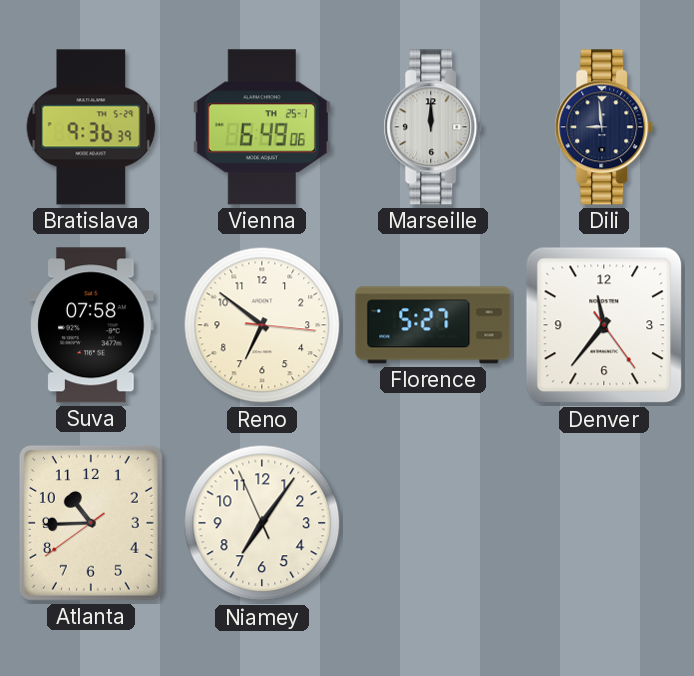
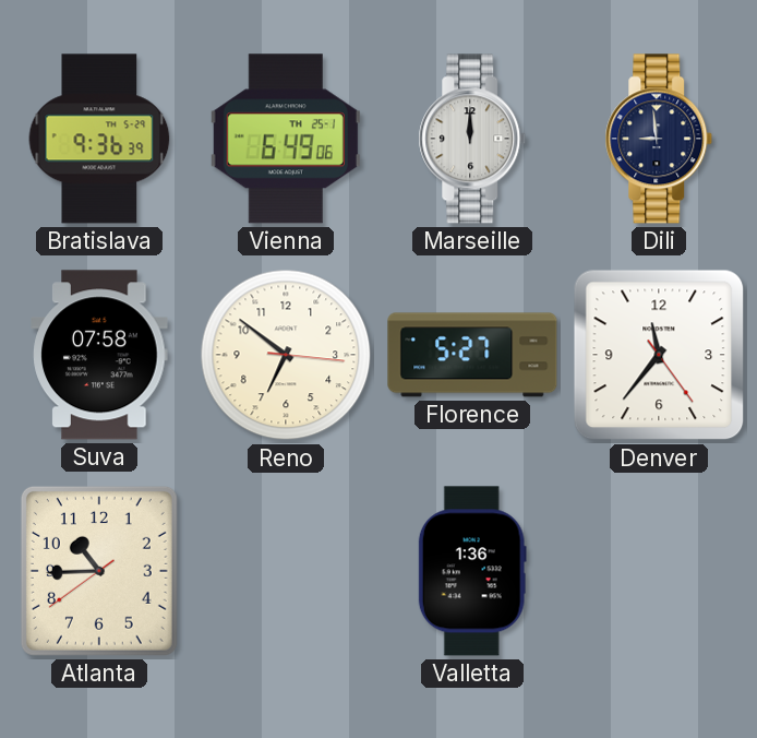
Niamey: 7:05 -> none (262, 523)
Valletta: none -> 1:36 (472, 571)
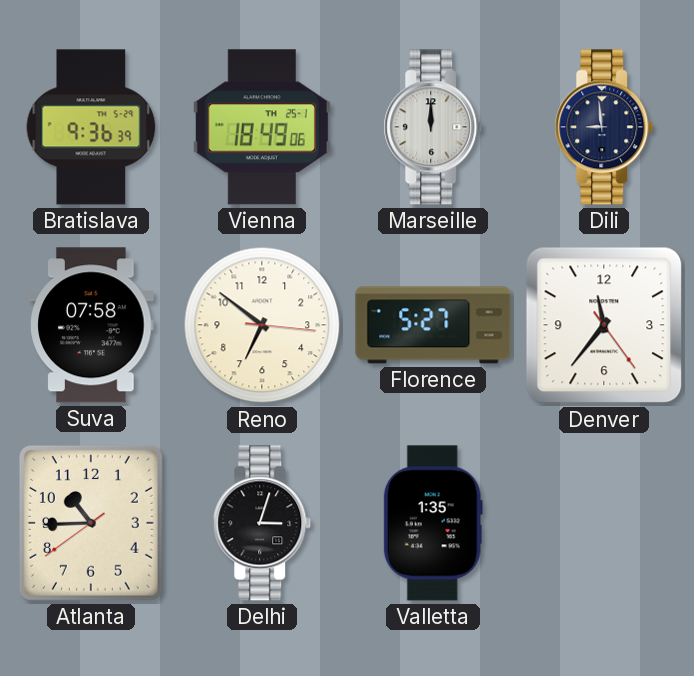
Vienna: 6:49 -> 18:49 (262, 127)
Delhi: none -> 3:03 (262, 523)
Valletta: 1:36 -> 1:35 (433, 523)
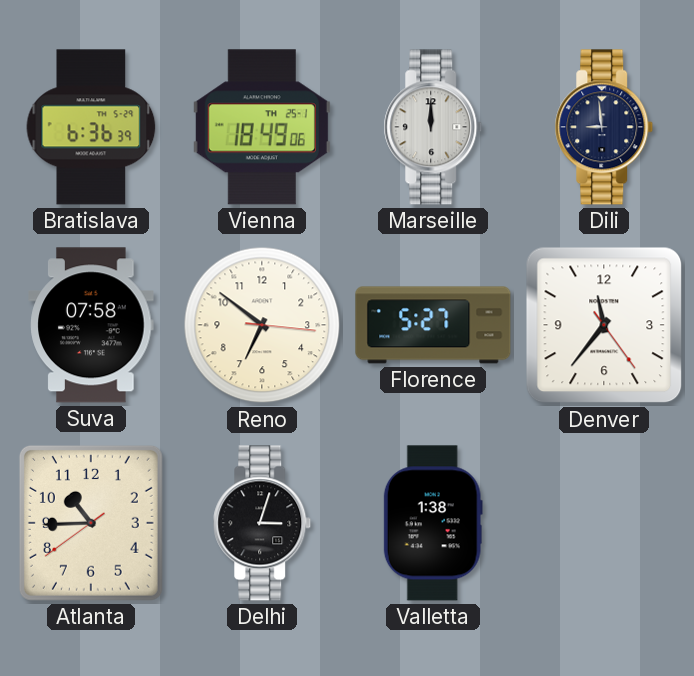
Bratislava: 9:36 -> 6:36 (91, 127)
Valletta: 1:35 -> 1:38 (433, 523)
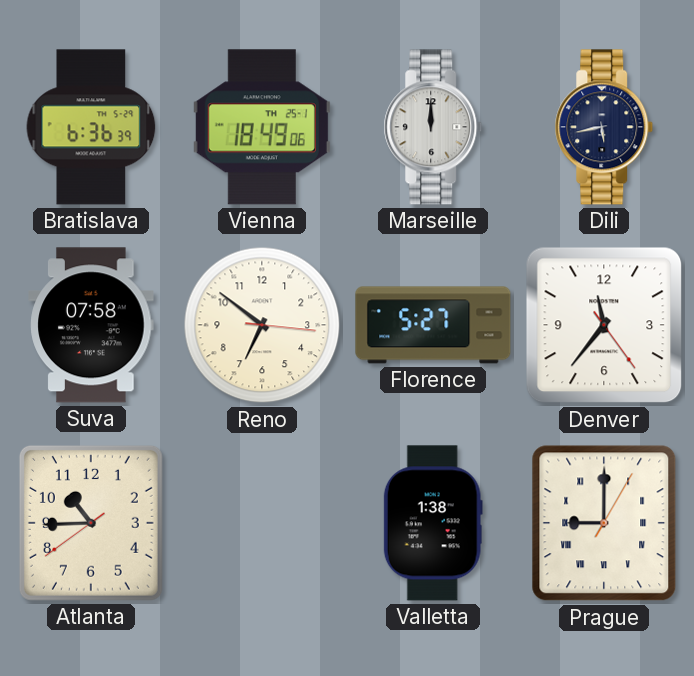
Dili: 8:59 -> 5:43 (604, 127)
Delhi: 3:03 -> none (262, 523)
Prague: none -> 9:00 (604, 523)
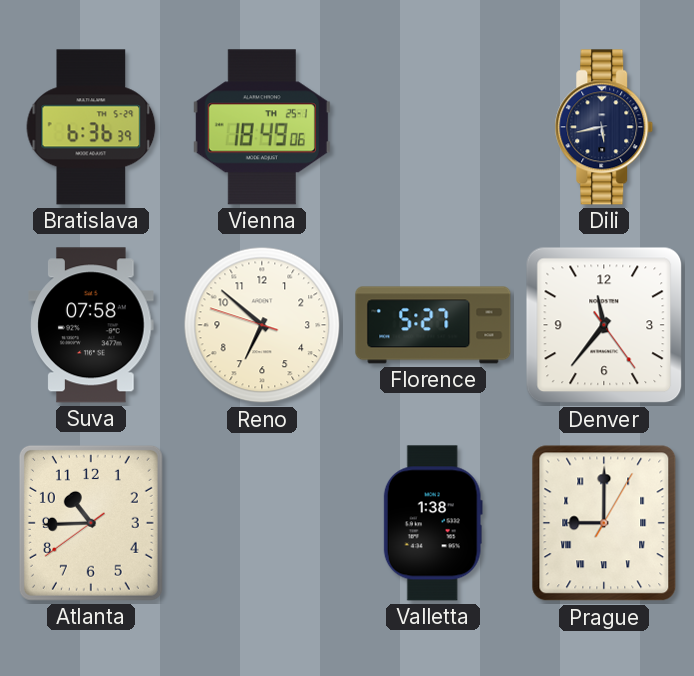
Marseille: 12:00 -> none (433, 127)
Reno: 6:51:16 -> 6:51:48 (262, 325)
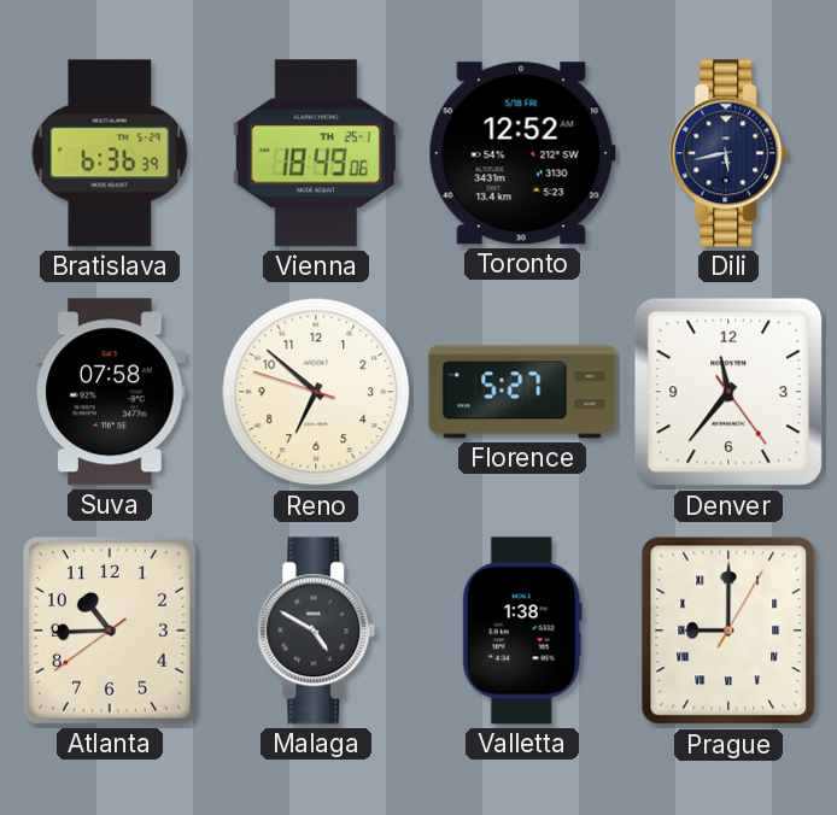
Toronto: none -> 12:52 (522, 153)
Malaga: none -> 4:50 (316, 631)
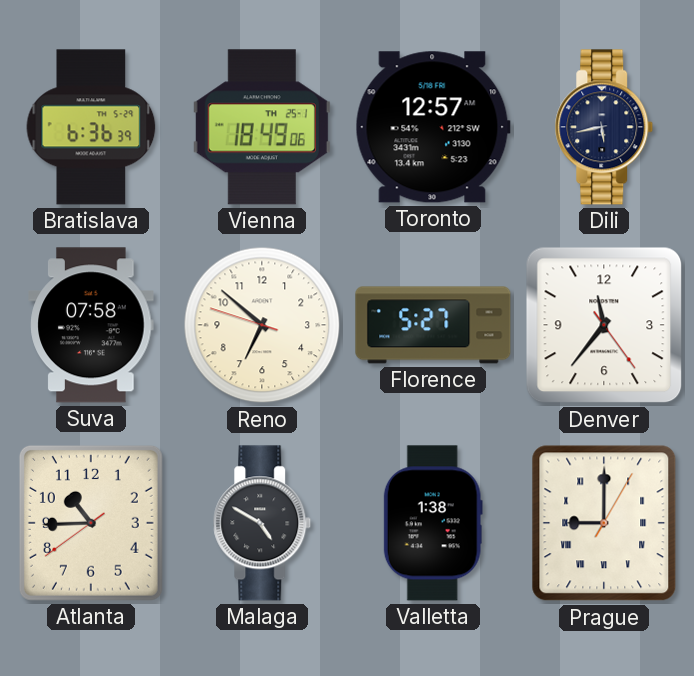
Toronto: 12:52 -> 12:57 (433, 127)
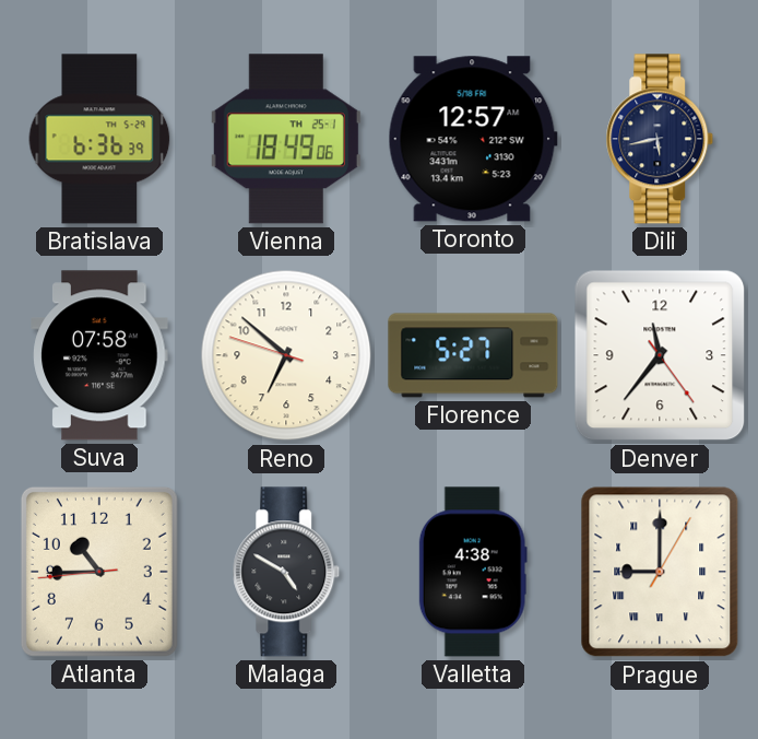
Atlanta: 10:44:39 -> 10:44:44 (99, 572)
Valletta: 1:38 -> 4:38 (473, 572)
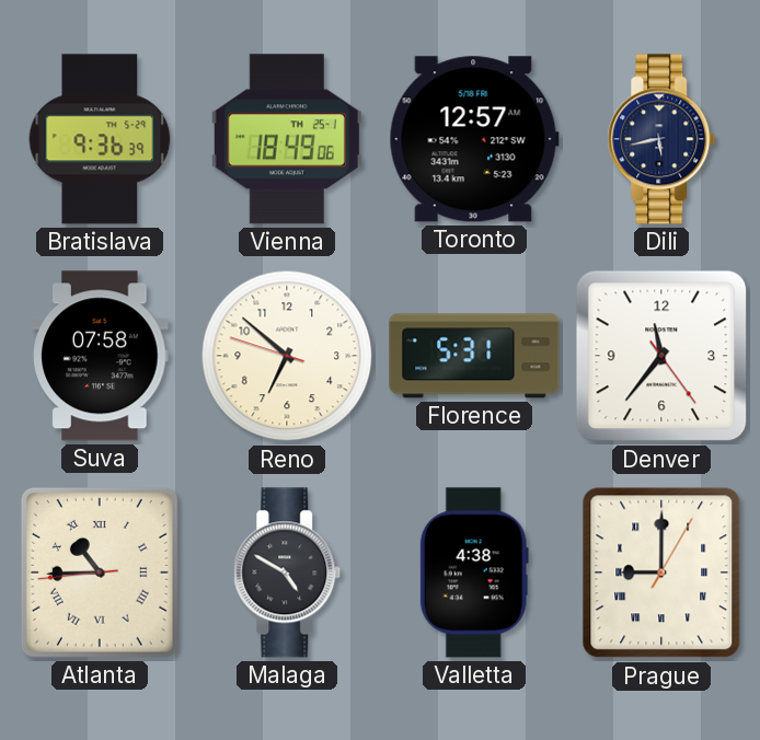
Bratislava: 6:36 -> 9:36 (100, 139)
Florence: 5:27 -> 5:31 (474, 356)
Atlanta numerals: Arabic -> Roman (100, 573)
